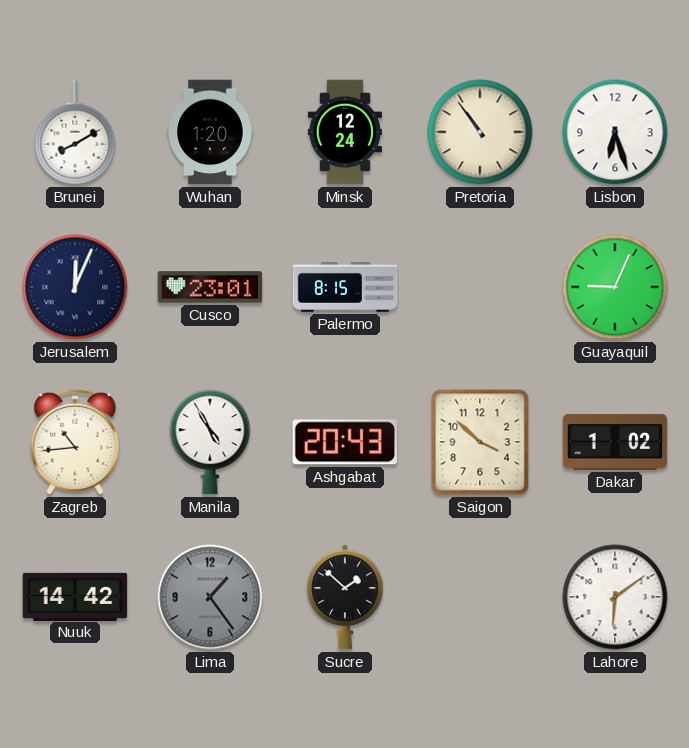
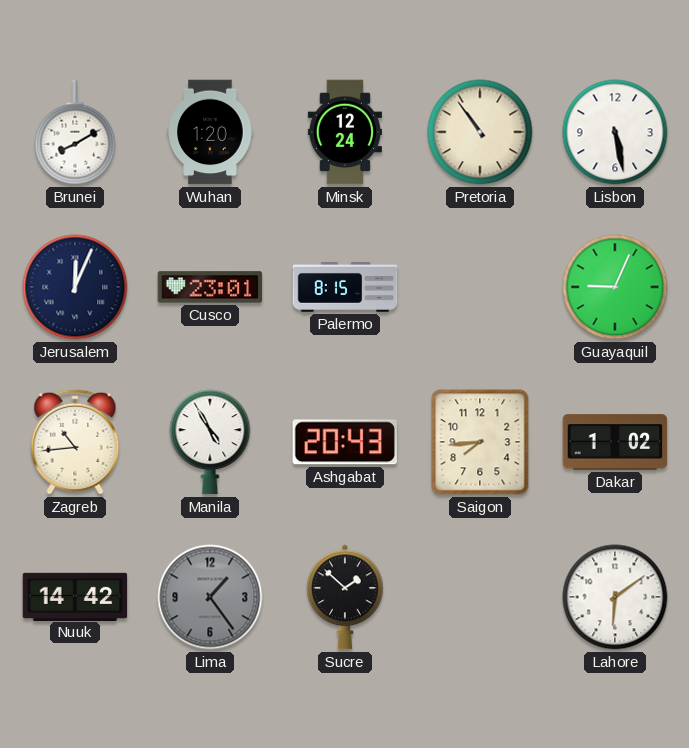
Lisbon: 6:27 -> 5:28 (615, 132)
Saigon: 3:52 -> 7:44 (480, 442)
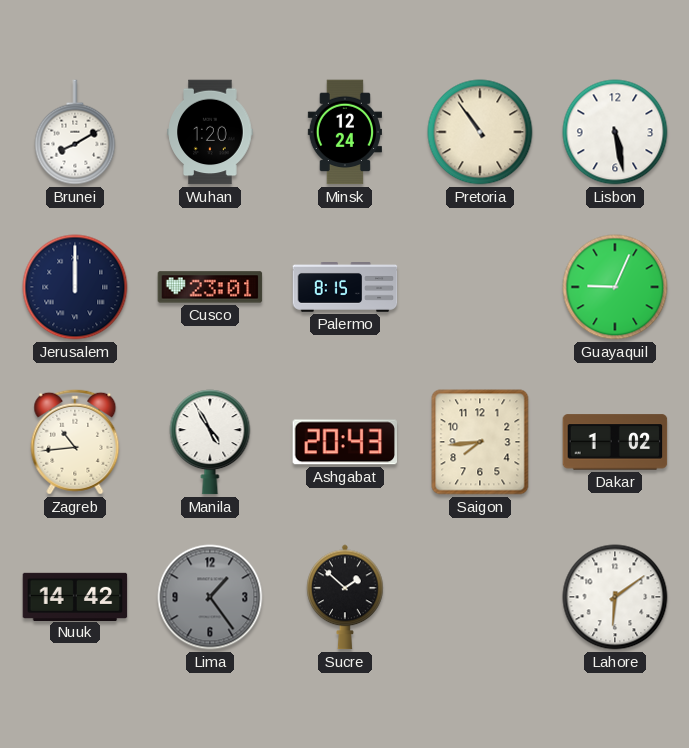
Jerusalem: 12:04 -> 12:00 (75, 287)
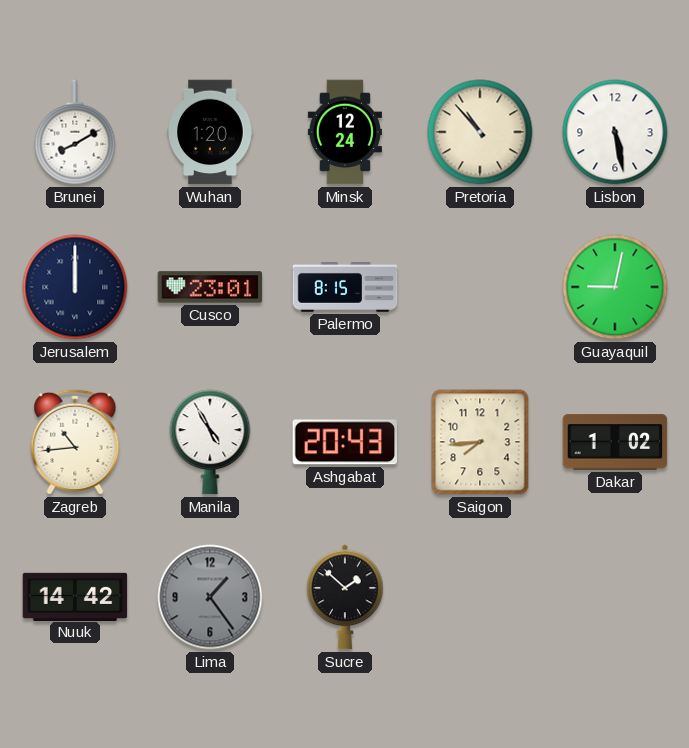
Pretoria: 10:54 -> 10:53 (480, 132)
Guayaquil: 9:04 -> 9:02 (615, 287)
Lahore: 6:09 -> none (615, 597)
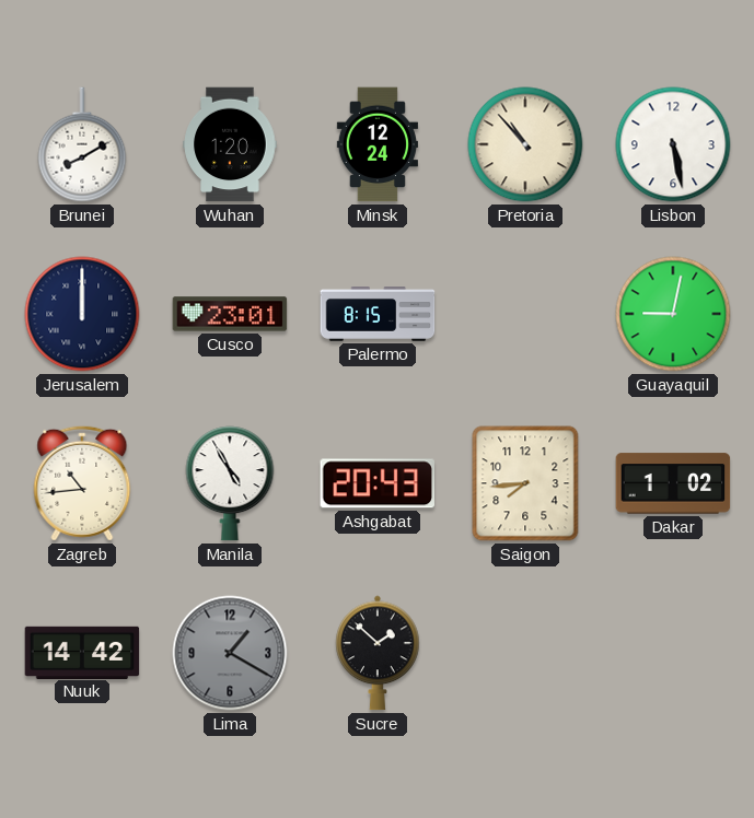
Lima: 1:24 -> 1:20 (230, 653)
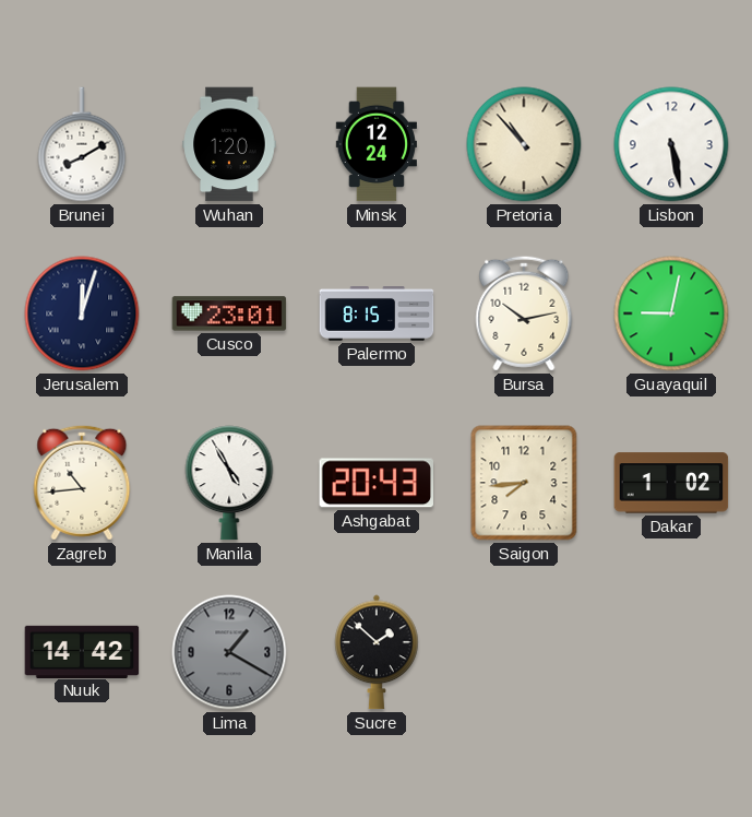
Jerusalem: 12:00 -> 12:03 (82, 313)
Bursa: none -> 10:13 (524, 313)
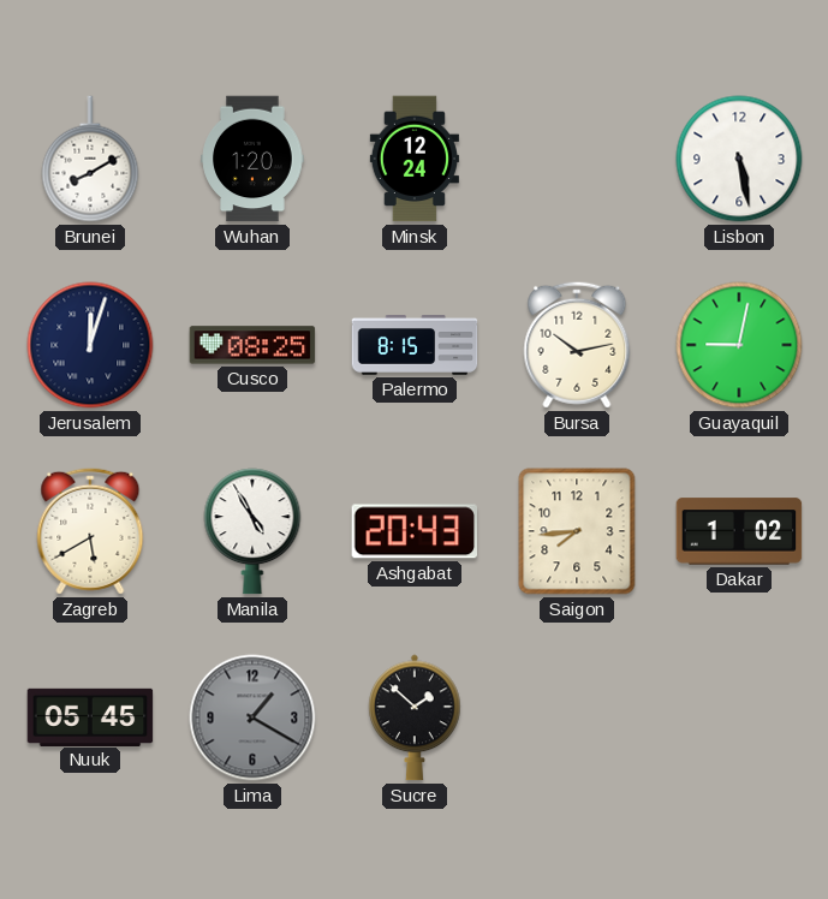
Pretoria: 10:53 -> none (524, 144)
Cusco: 23:01 -> 08:25 (252, 345)
Zagreb: 10:44 -> 5:40 (90, 531)
Nuuk: 14:42 -> 05:45 (90, 716)
